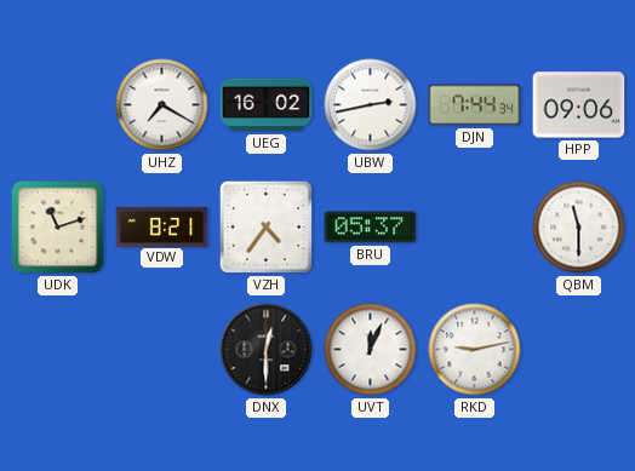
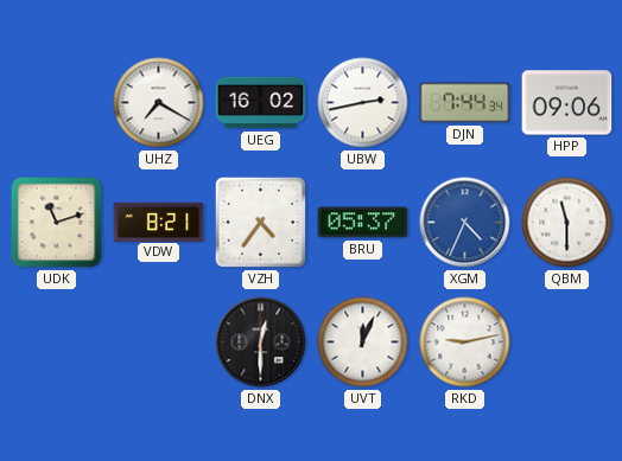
XGM: none -> 4:34 (465, 223)
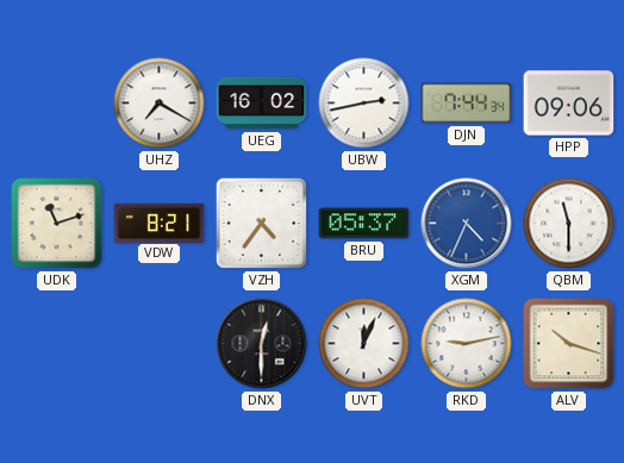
ALV: none -> 10:18 (569, 344)
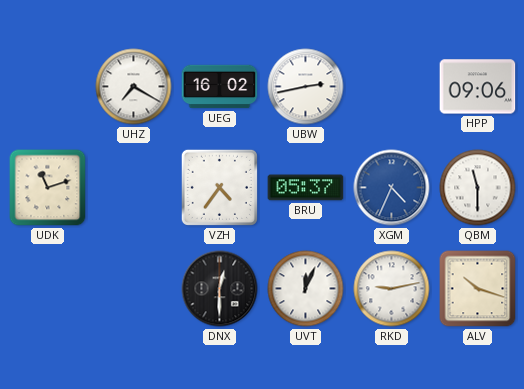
DJN: 7:44 -> none (467, 104)
VDW: 8:21 -> none (160, 223)
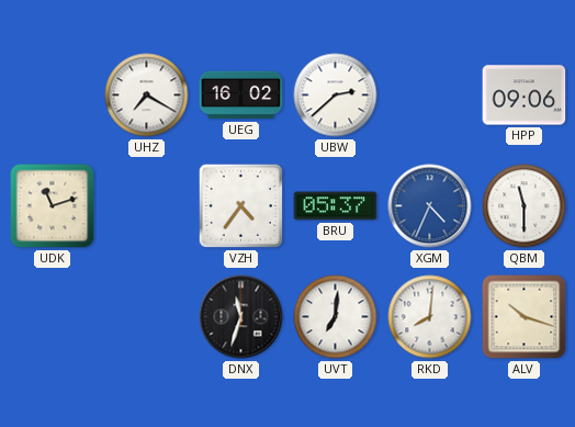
UBW: 2:43 -> 2:38 (336, 95)
DNX: 12:30 -> 11:33 (241, 317)
UVT: 12:04 -> 7:01 (336, 317)
RKD: 9:13 -> 8:01 (430, 317)
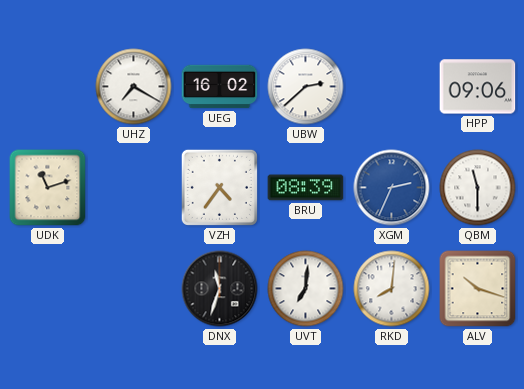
BRU: 05:37 -> 08:39 (306, 188)
XGM: 4:34 -> 2:34 (392, 188)
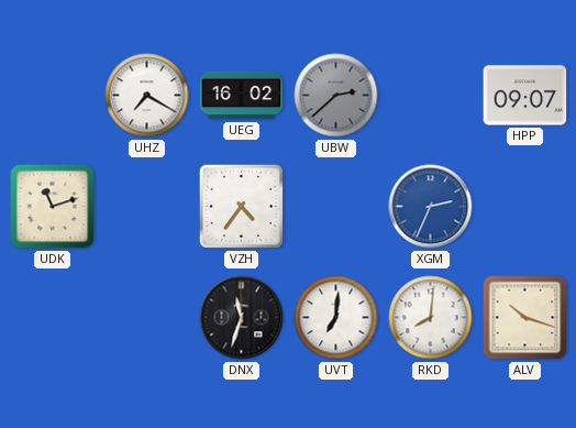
UBW dial: white -> grey (336, 96)
HPP: 09:06 -> 09:07 (525, 96)
BRU: 08:39 -> none (306, 188)
QBM: 11:30 -> none (478, 188)
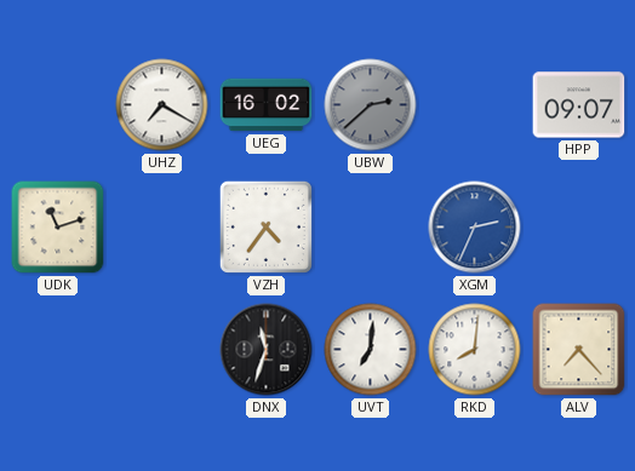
ALV: 10:18 -> 7:23 (579, 350)
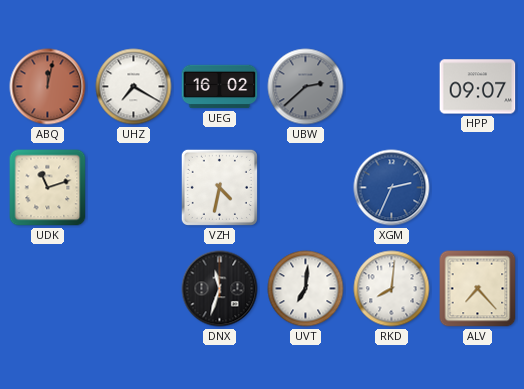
ABQ: none -> 12:02 (48, 87)
VZH: 4:36 -> 4:32 (219, 187)
